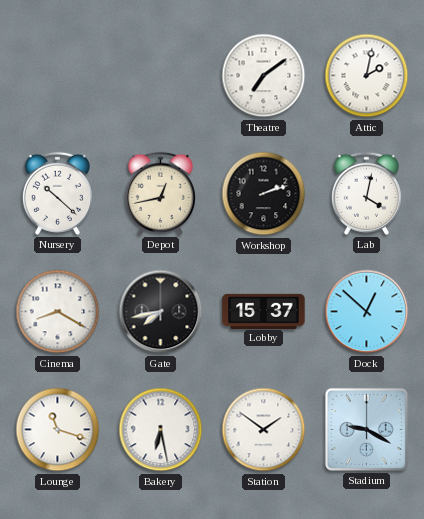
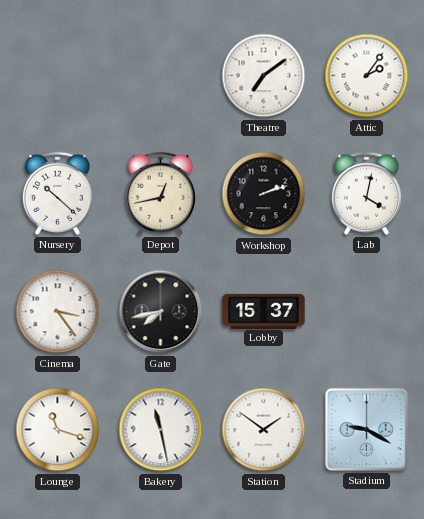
Attic: 2:02 -> 2:06 (367, 76)
Cinema: 8:20 -> 3:24 (58, 312)
Dock: 12:52 -> none (367, 312)
Bakery: 6:28 -> 11:28 (161, 430)
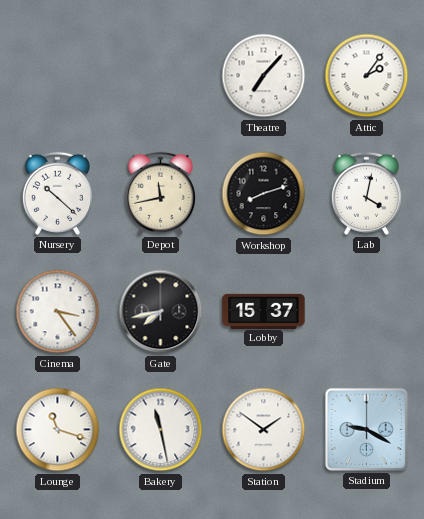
Theatre: 7:09 -> 7:07 (264, 76)
Depot: 12:43 -> 11:43 (160, 193)
Workshop: 2:12 -> 8:12 (264, 194)
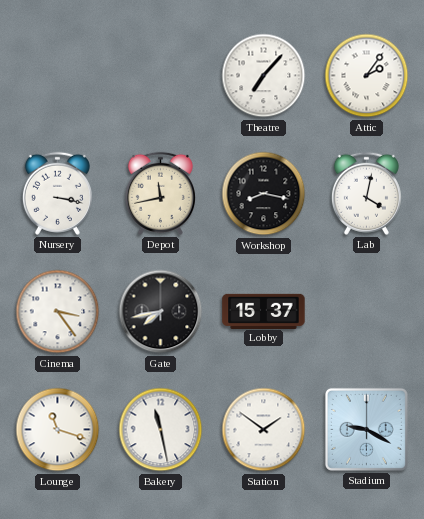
Nursery: 10:22 -> 3:17 (57, 193)
Workshop: 8:12 -> 8:17 (264, 194)
